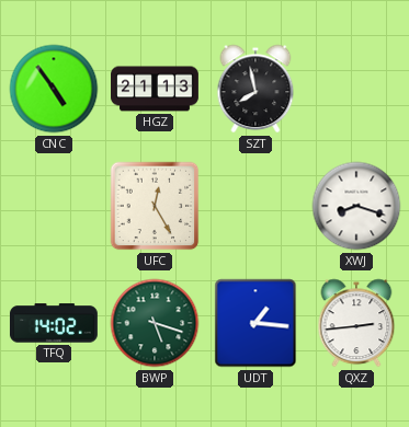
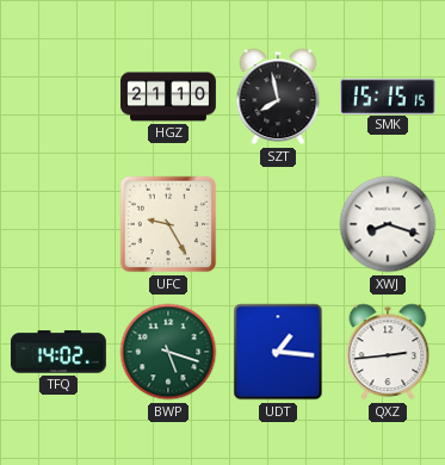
CNC: 4:54 -> none (54, 89)
HGZ: 21:13 -> 21:10 (169, 97)
SMK: none -> 15:15 (388, 95)
UFC: 12:25 -> 9:25 (168, 224)
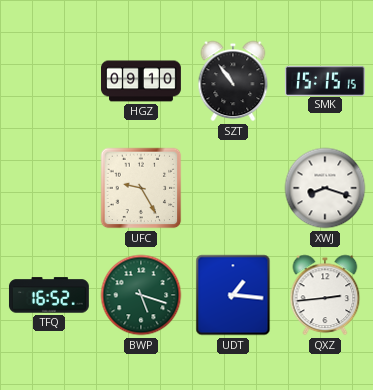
HGZ: 21:10 -> 09:10 (142, 81)
SZT: 7:58 -> 10:54 (233, 81)
TFQ: 14:02 -> 16:52 (49, 295)
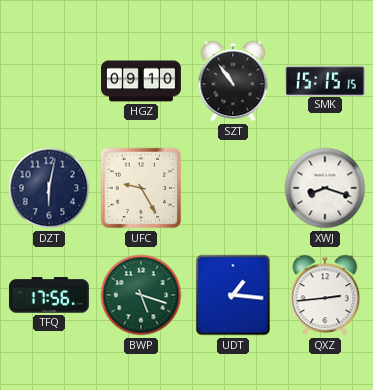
DZT: none -> 6:02 (49, 188)
TFQ: 16:52 -> 17:56 (49, 295)
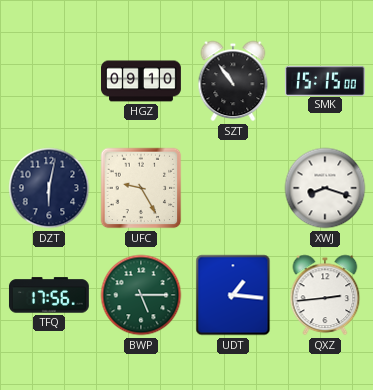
SMK: 15:15:15 -> 15:15:00 (325, 80)
BWP: 5:18 -> 5:15 (141, 295)
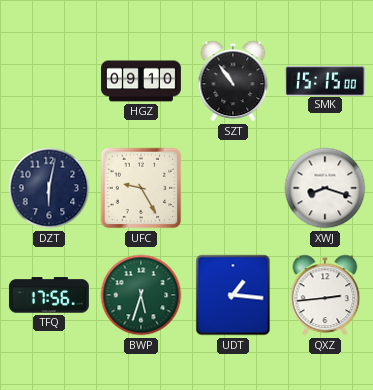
BWP: 5:15 -> 5:33 (141, 295)
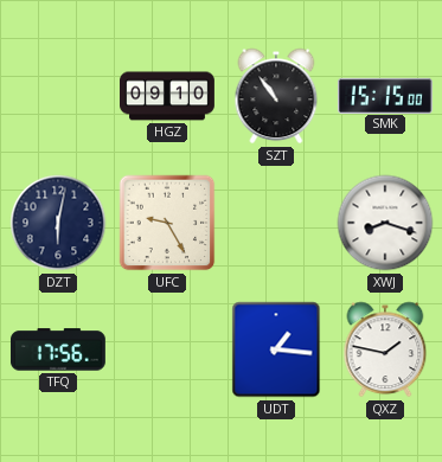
BWP: 5:33 -> none (141, 295)
QXZ: 2:44 -> 1:47 (385, 349)
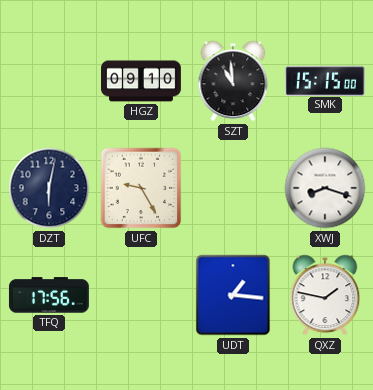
SZT: 10:54 -> 10:59 (233, 81)
